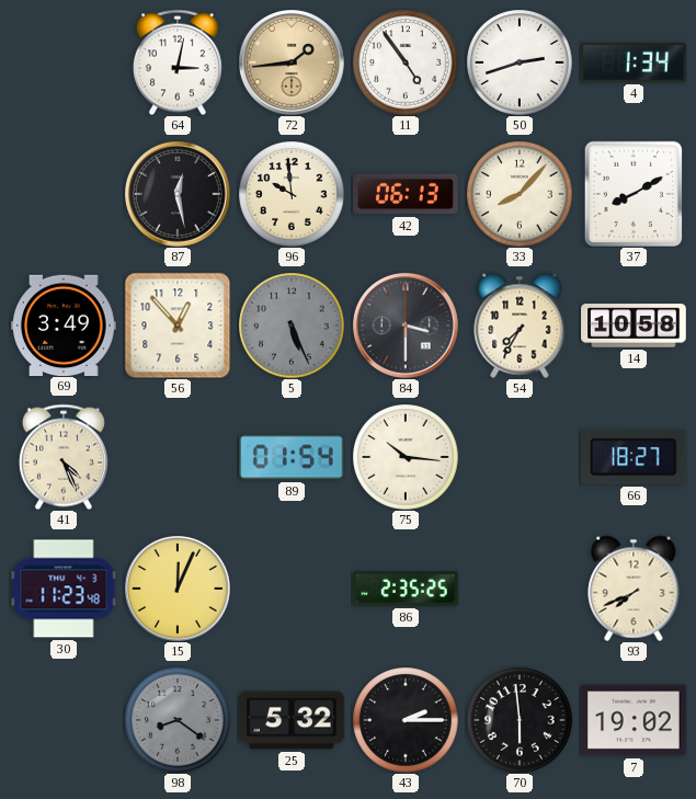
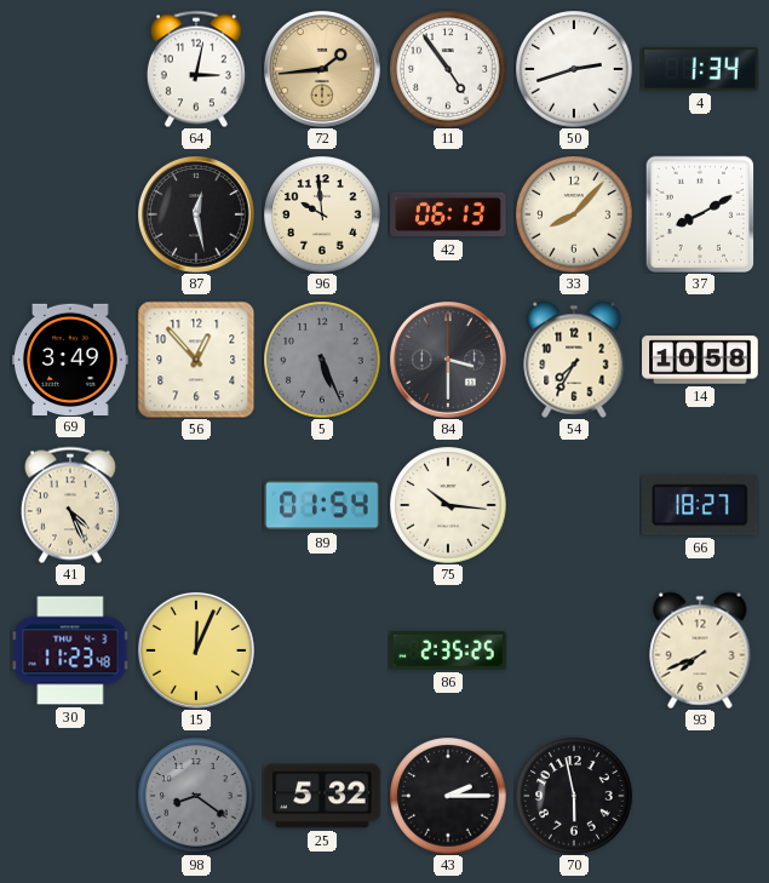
70: 5:59 -> 5:58 (574, 796)
7: 19:02 -> none (635, 720)
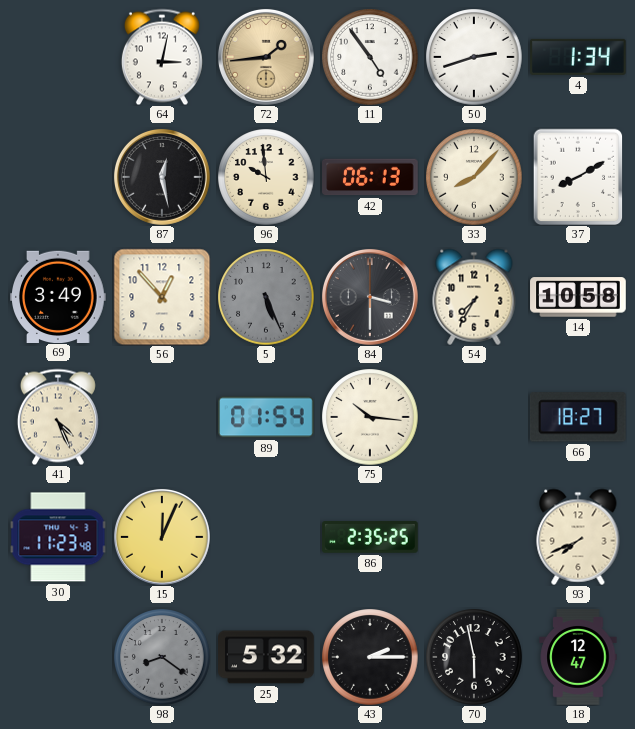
18: none -> 12:47 (578, 657)
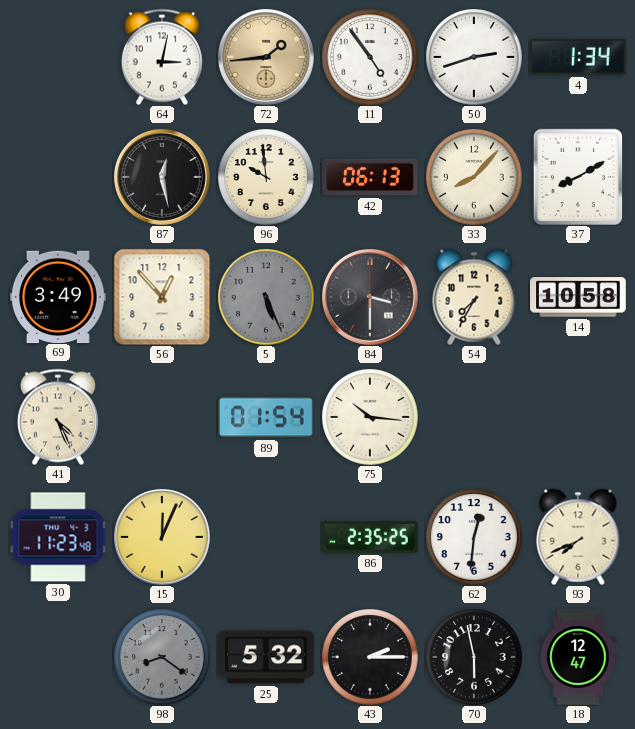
66: 18:27 -> none (578, 417)
62: none -> 12:31 (474, 537)
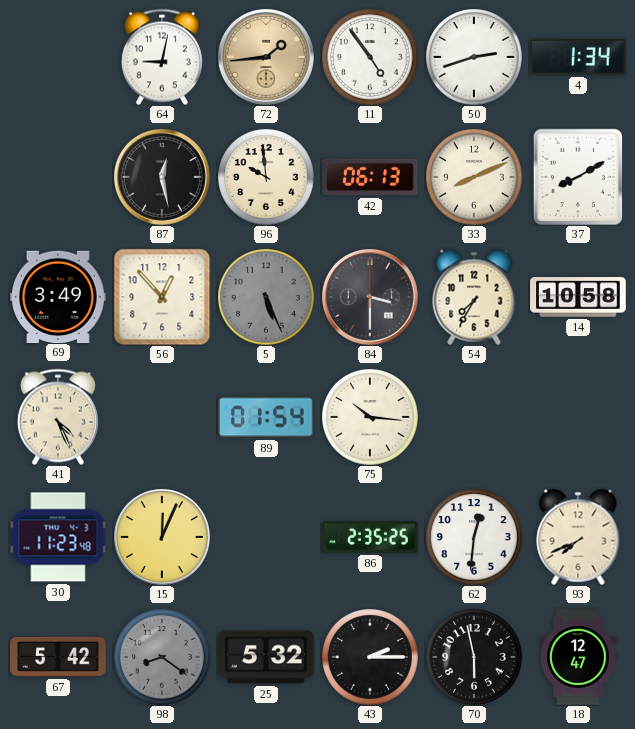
64: 3:02 -> 9:02 (162, 57)
33: 8:07 -> 8:11 (474, 177)
67: none -> 5:42 (58, 657)
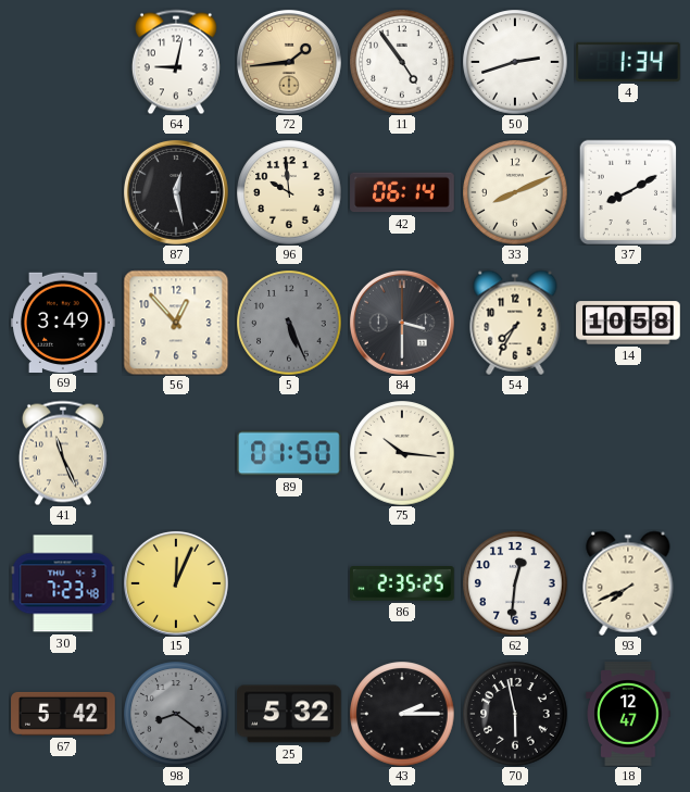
42: 06:13 -> 06:14 (402, 192)
41: 4:26 -> 11:26 (63, 453)
89: 01:54 -> 01:50 (289, 453)
30: 11:23 -> 7:23 (63, 583)
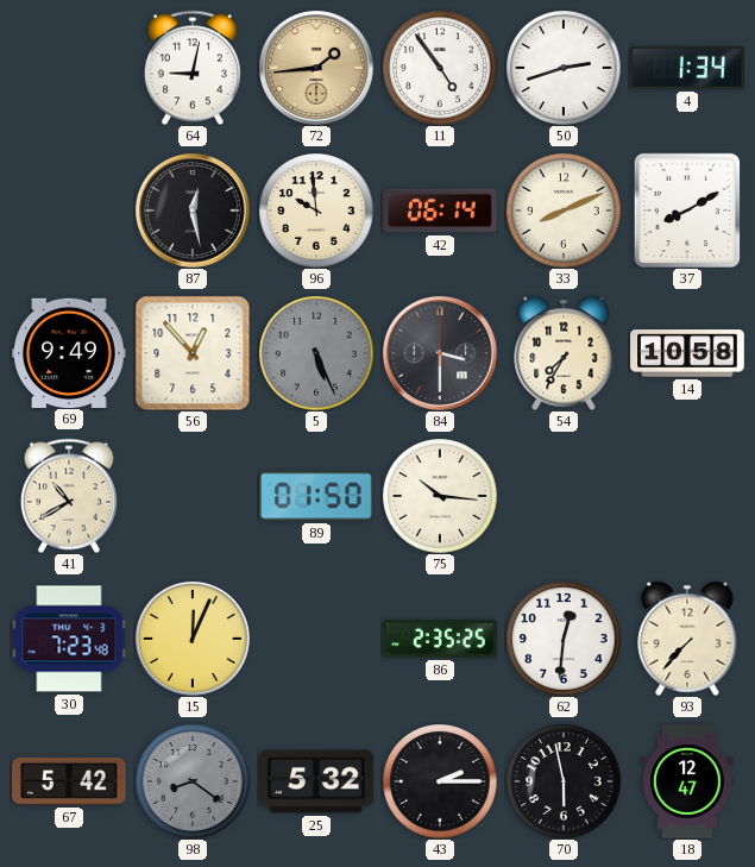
69: 3:49 -> 9:49 (69, 352)
41: 11:26 -> 10:40 (69, 496)
93: 7:41 -> 7:37 (687, 639)
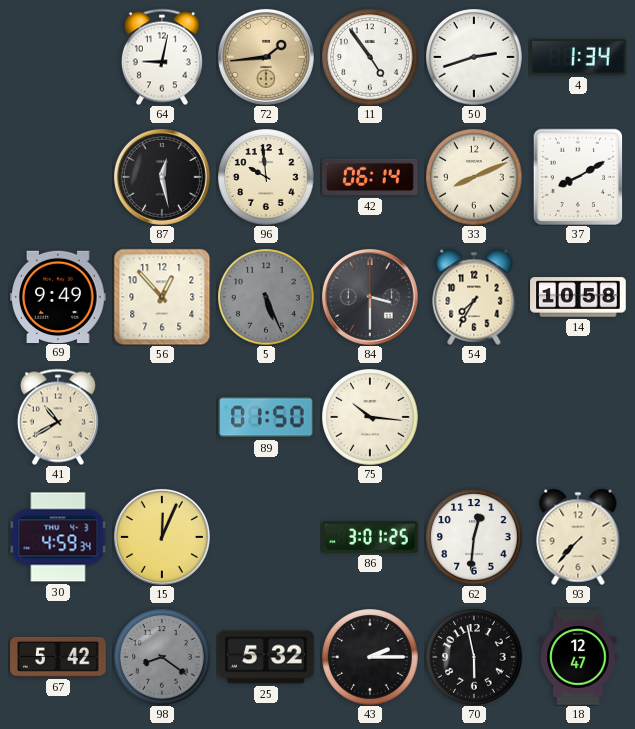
30: 7:23 -> 4:59 (58, 537)
86: 2:35 -> 3:01 (370, 537)
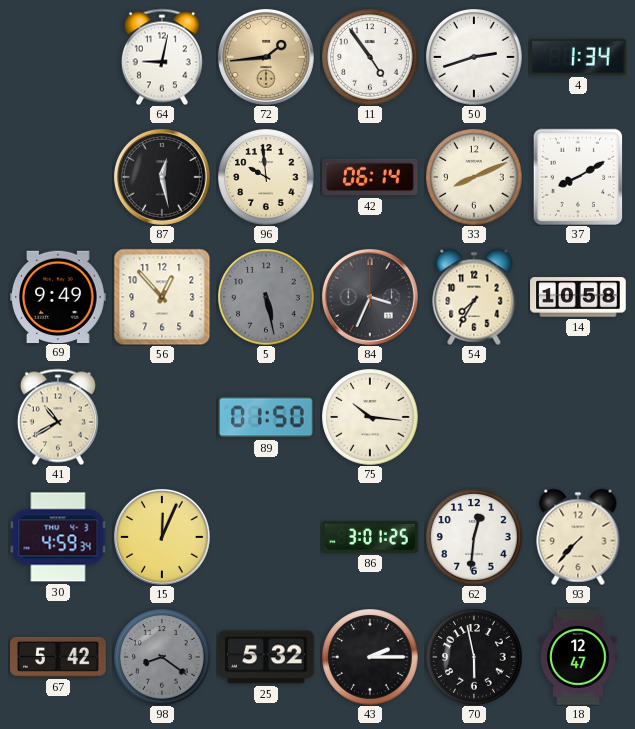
5: 5:26 -> 5:28 (266, 297)
84: 3:30 -> 3:34 (370, 297)
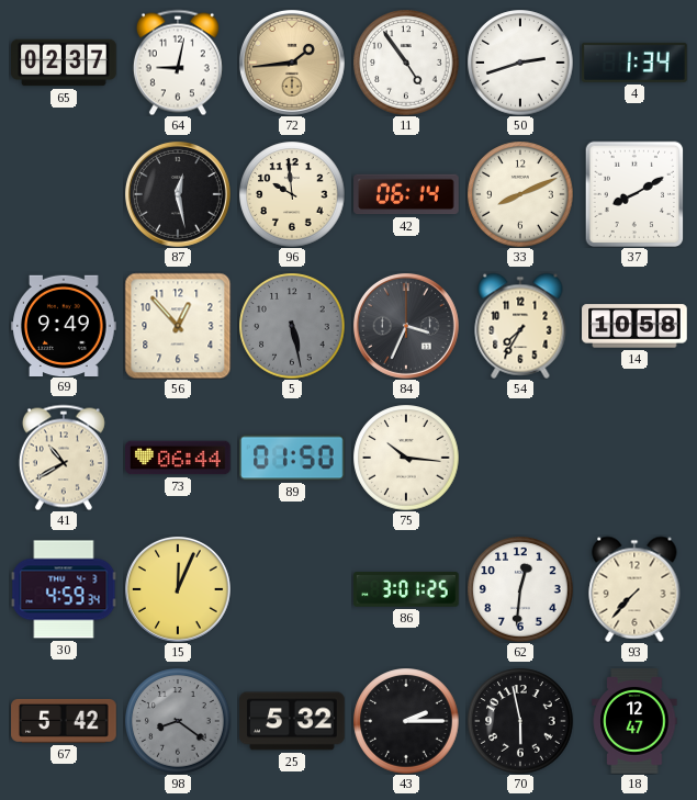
65: none -> 02:37 (64, 63)
73: none -> 06:44 (178, 458)
